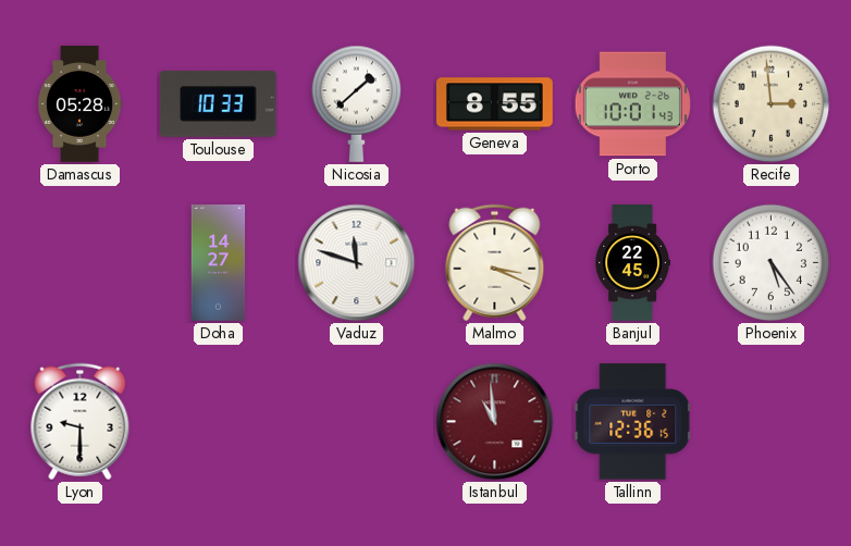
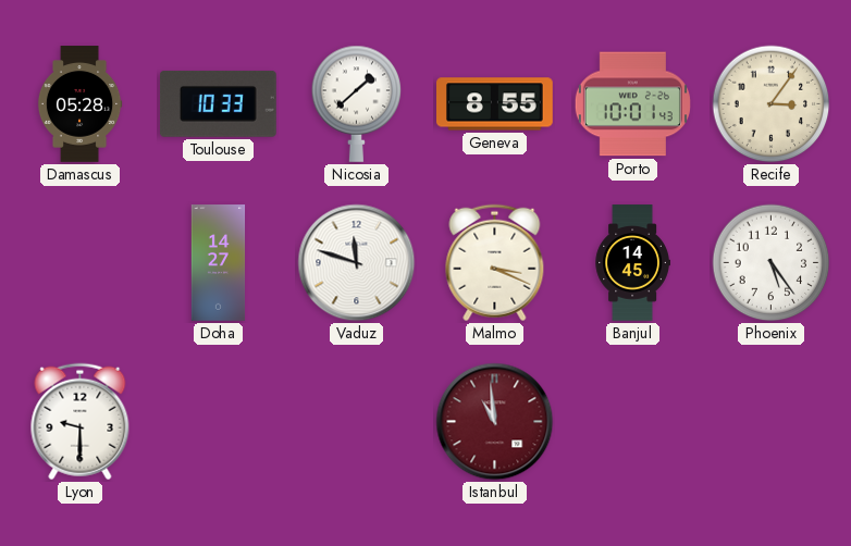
Recife: 2:59 -> 3:06 (772, 104)
Banjul: 22:45 -> 14:45 (632, 263)
Tallinn: 12:36 -> none (633, 422)
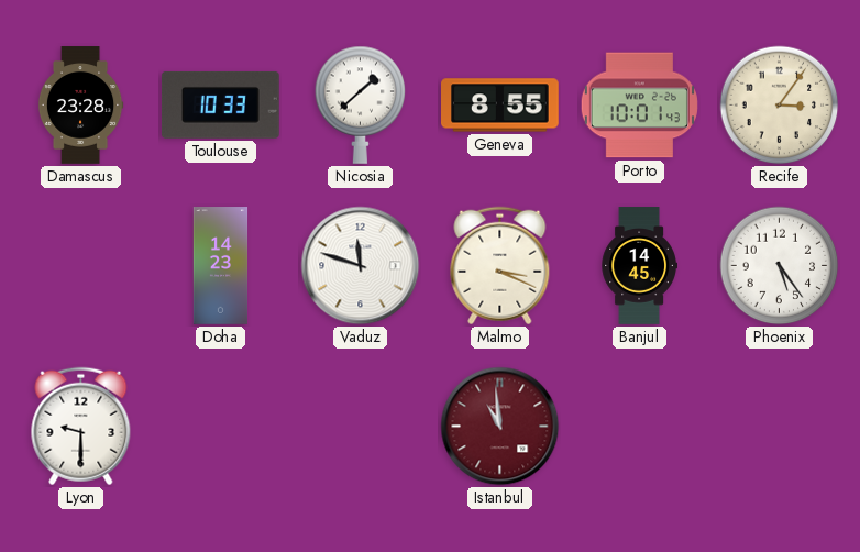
Damascus: 05:28 -> 23:28 (80, 106)
Doha: 14:27 -> 14:23 (221, 266)
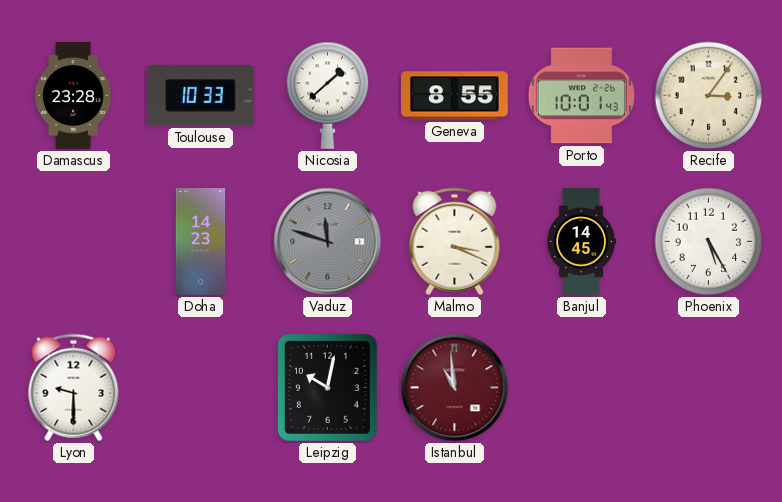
Vaduz dial: white -> grey (328, 242)
Phoenix: 5:24 -> 5:25 (709, 242)
Leipzig: none -> 10:02 (327, 387)
